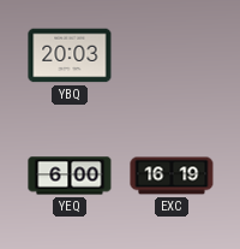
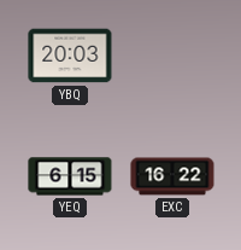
YEQ: 6:00 -> 6:15 (70, 176)
EXC: 16:19 -> 16:22 (172, 176)
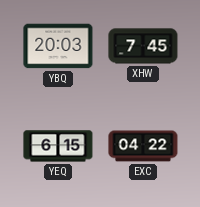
XHW: none -> 7:45 (143, 46)
EXC: 16:22 -> 04:22 (143, 146)
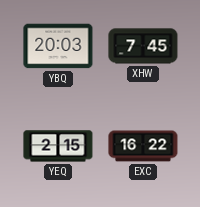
YEQ: 6:15 -> 2:15 (58, 146)
EXC: 04:22 -> 16:22 (143, 146)
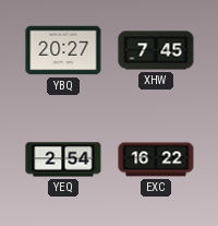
YBQ: 20:03 -> 20:27 (63, 50)
YEQ: 2:15 -> 2:54 (63, 159)
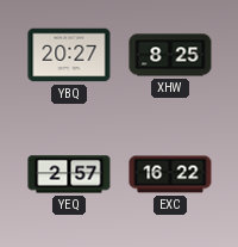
XHW: 7:45 -> 8:25 (170, 55)
YEQ: 2:54 -> 2:57 (69, 174)
